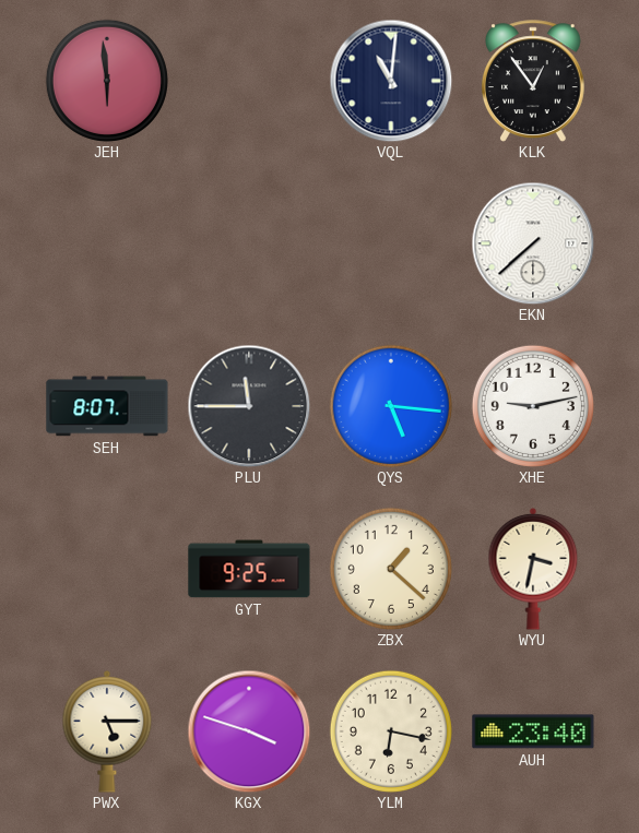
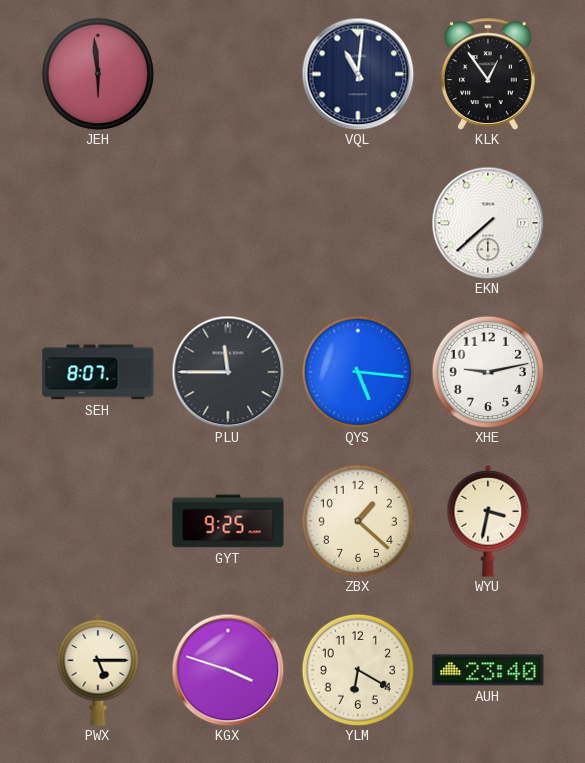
YLM: 6:17 -> 6:20 (358, 670)
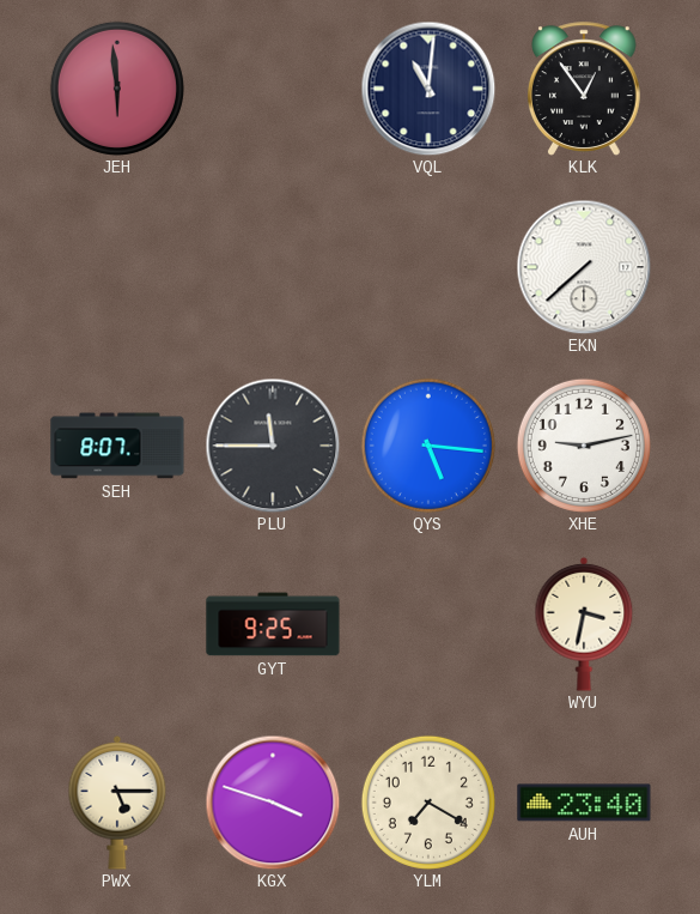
ZBX: 1:22 -> none (358, 521)
YLM: 6:20 -> 7:20 (428, 803)
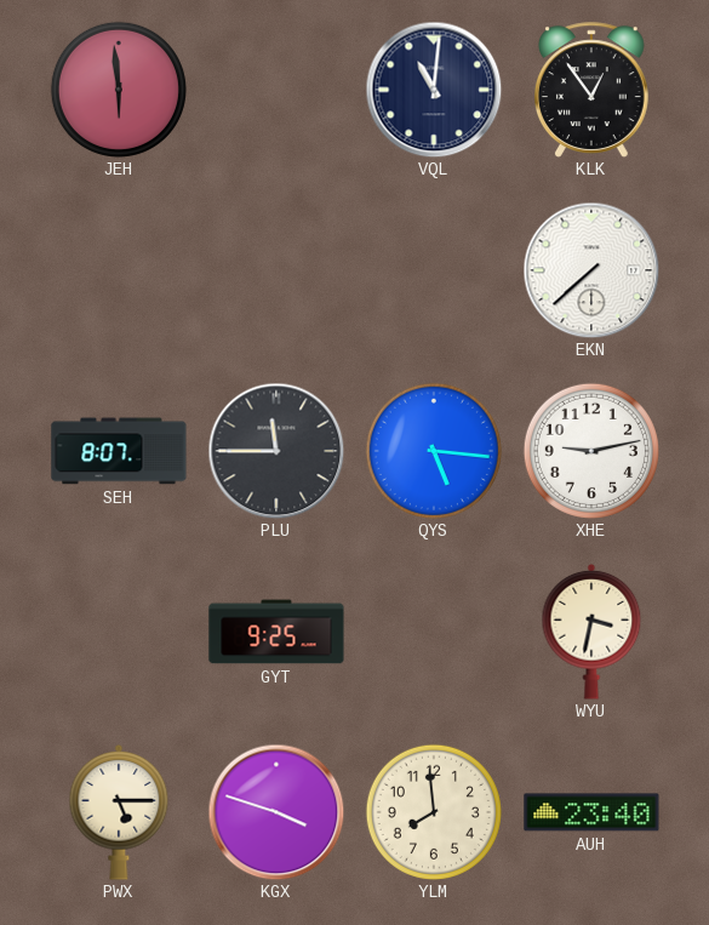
YLM: 7:20 -> 7:59 (434, 812)
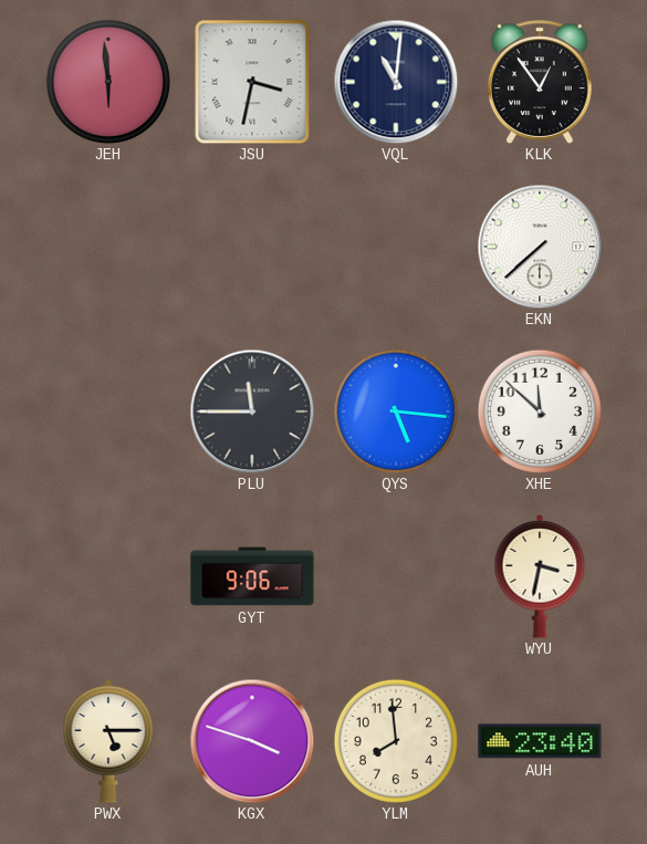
JSU: none -> 3:32 (252, 82)
SEH: 8:07 -> none (119, 451)
XHE: 9:13 -> 11:52 (540, 411)
GYT: 9:25 -> 9:06 (252, 576)
